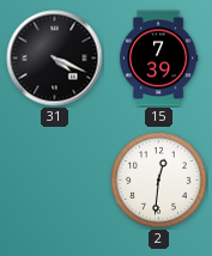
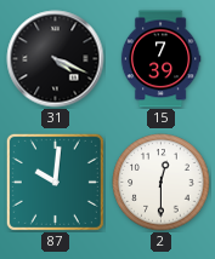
87: none -> 10:01 (55, 182)
2: 12:31 -> 12:30 (162, 183)
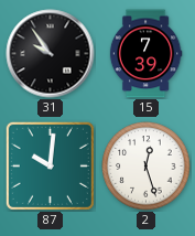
31: 4:19 -> 9:54 (51, 54)
2: 12:30 -> 12:27 (147, 167)
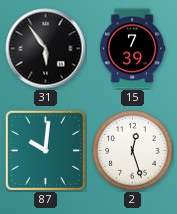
31: 9:54 -> 5:54 (46, 49)
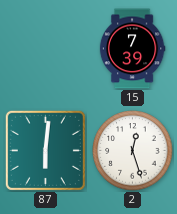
31: 5:54 -> none (46, 49)
87: 10:01 -> 6:01 (45, 150)
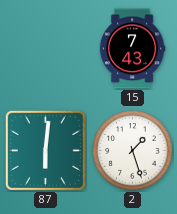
15: 7:39 -> 7:43 (132, 49)
2: 12:27 -> 1:27 (133, 151)
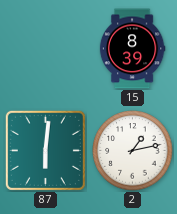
15: 7:43 -> 8:39 (132, 49)
2: 1:27 -> 1:13 (133, 151)
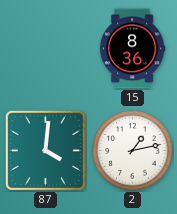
15: 8:39 -> 8:36 (132, 49)
87: 6:01 -> 4:01 (45, 150)
